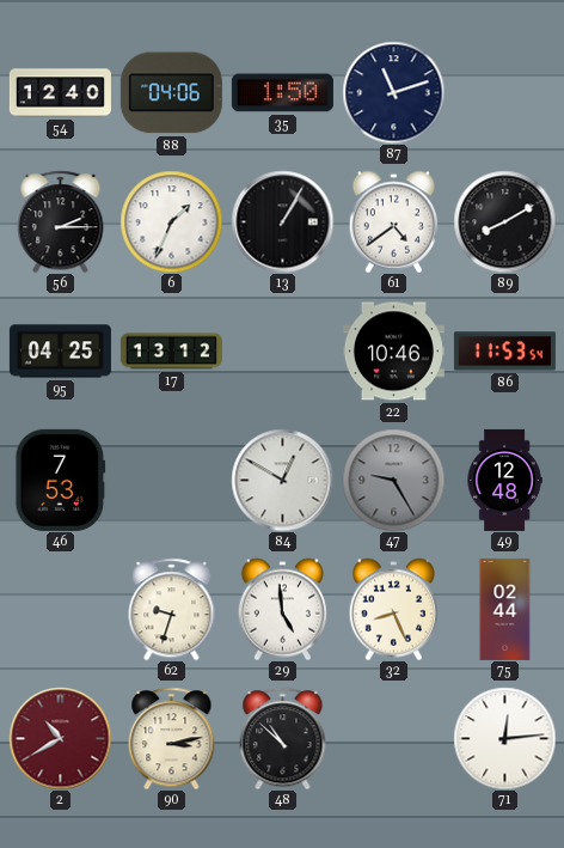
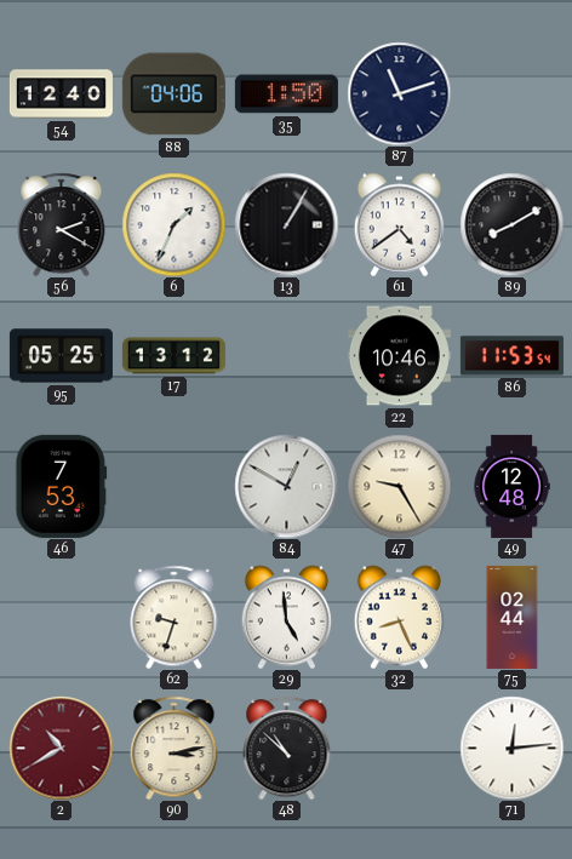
56: 2:15 -> 2:20 (62, 224)
95: 04:25 -> 05:25 (61, 356)
47 dial: grey -> cream (399, 486)
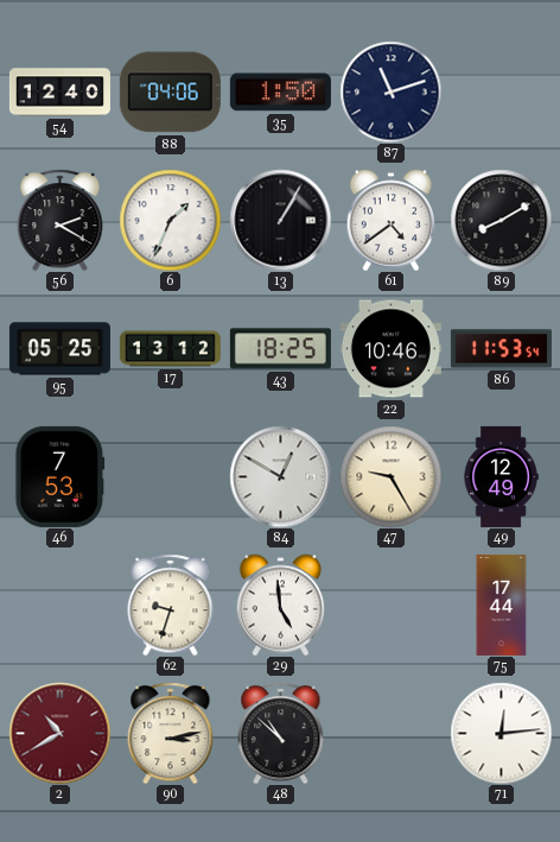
43: none -> 18:25 (280, 349)
49: 12:48 -> 12:49 (501, 476)
32: 8:26 -> none (399, 617)
75: 02:44 -> 17:44 (502, 604)
